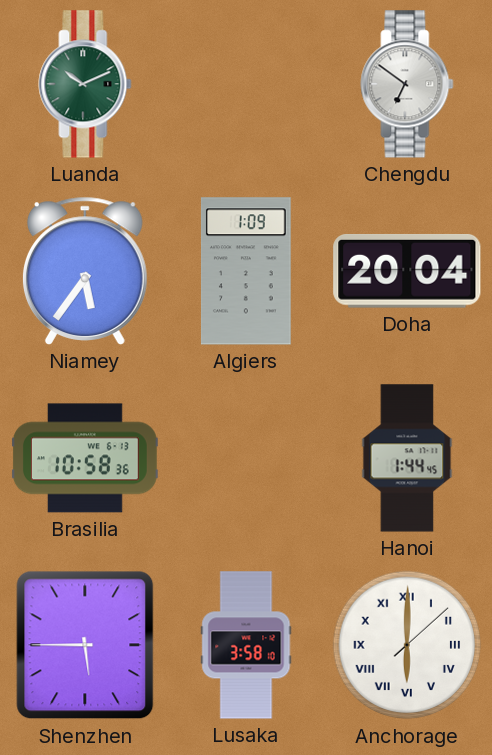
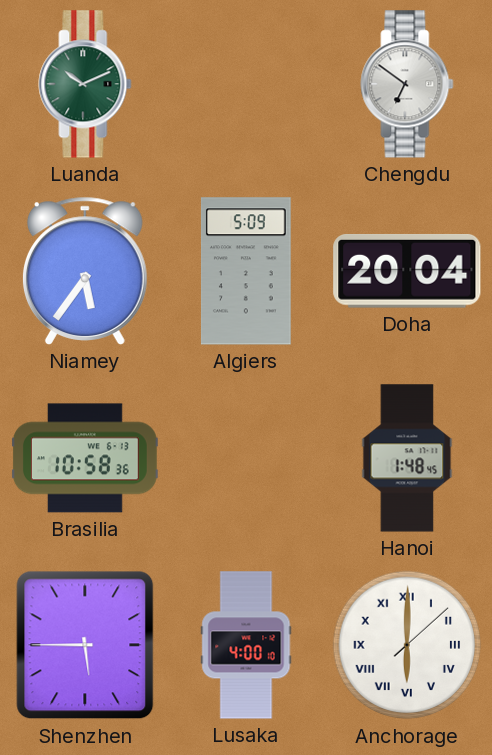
Algiers: 1:09 -> 5:09 (246, 271)
Hanoi: 1:44 -> 1:48 (407, 458)
Lusaka: 3:58 -> 4:00 (246, 645)
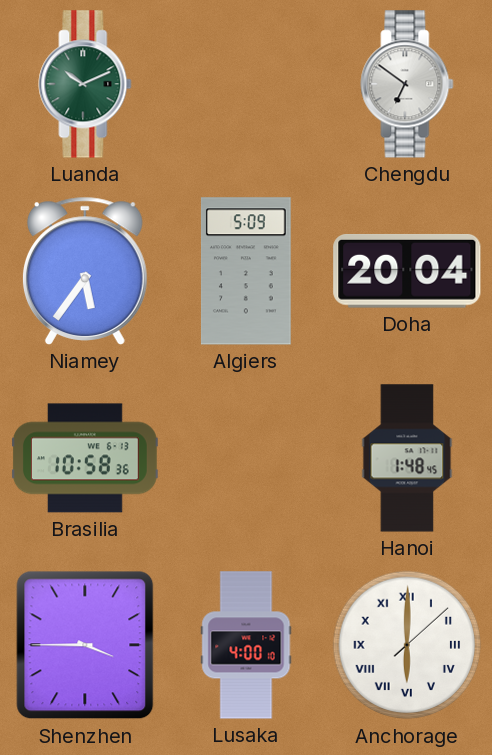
Shenzhen: 5:45 -> 3:45 (85, 645)
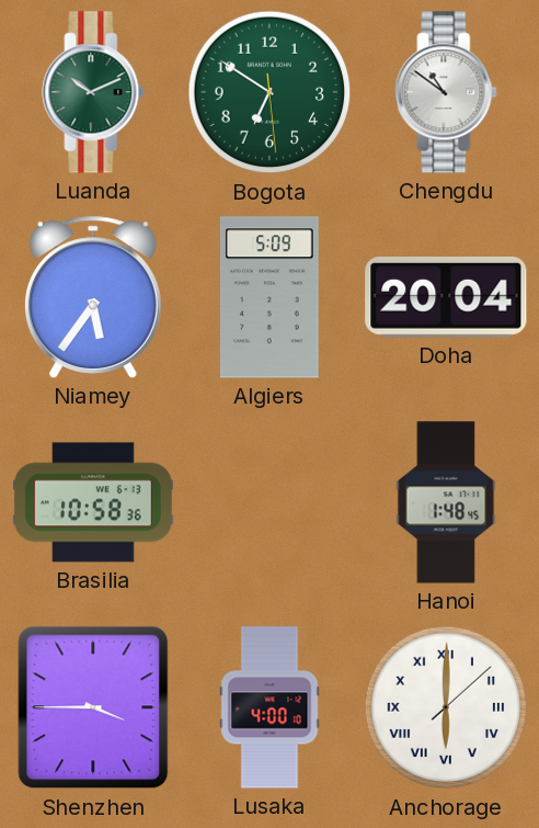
Bogota: none -> 6:50 (269, 92)
Chengdu: 6:51 -> 10:51 (446, 92)
